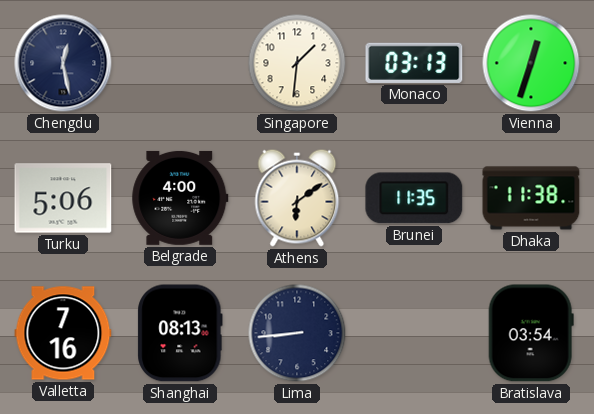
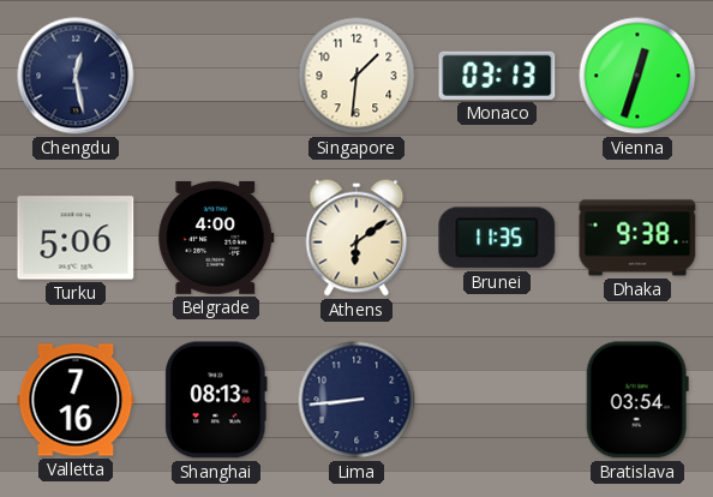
Dhaka: 11:38 -> 9:38 (637, 238)
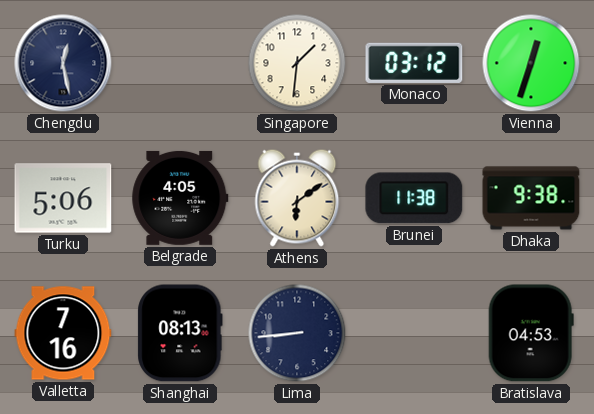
Monaco: 03:13 -> 03:12 (414, 63)
Belgrade: 4:00 -> 4:05 (180, 198)
Brunei: 11:35 -> 11:38 (414, 198)
Bratislava: 03:54 -> 04:53 (531, 333)
